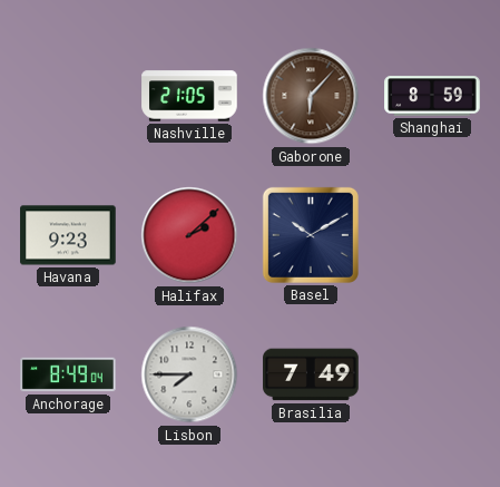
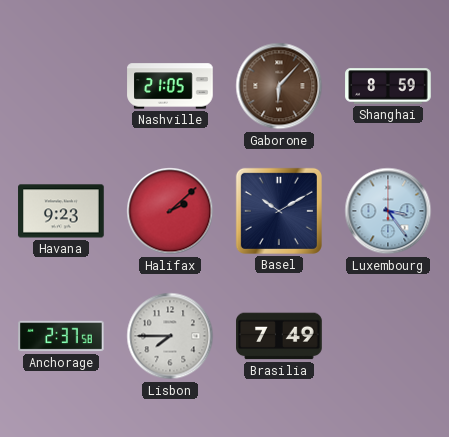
Luxembourg: none -> 3:24 (388, 211)
Anchorage: 8:49 -> 2:37 (61, 336)
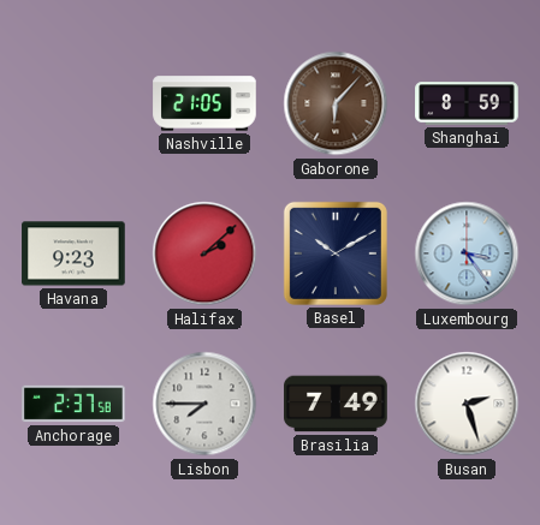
Busan: none -> 2:27 (467, 404)
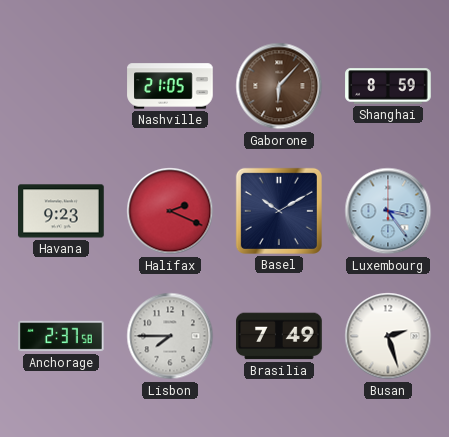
Halifax: 2:08 -> 2:19 (170, 211)
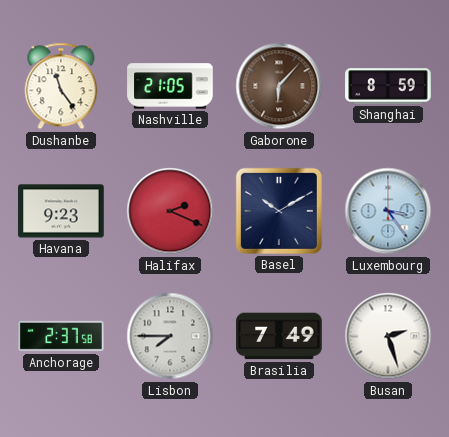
Dushanbe: none -> 11:24 (61, 86)
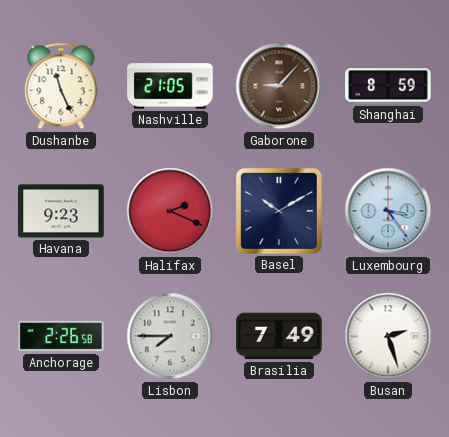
Dushanbe: 11:24 -> 11:26 (61, 86)
Gaborone: 6:07 -> 9:07 (279, 86)
Anchorage: 2:37 -> 2:26 (61, 336)
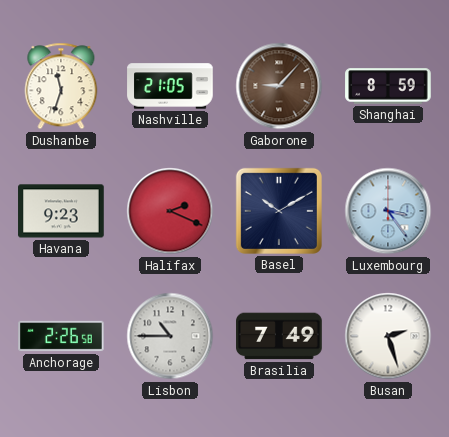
Dushanbe: 11:26 -> 11:33 (61, 86)
Lisbon: 7:45 -> 10:45 (170, 336)
